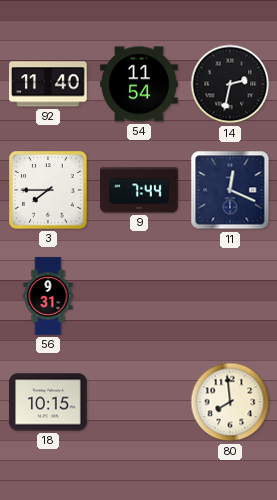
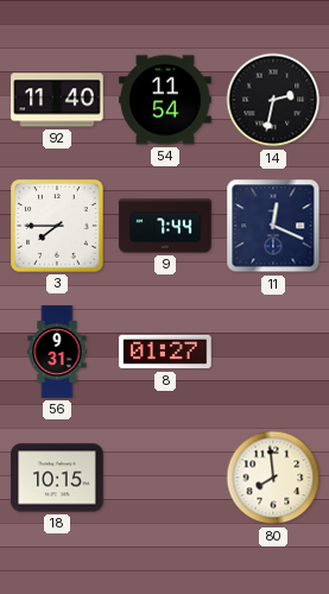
8: none -> 01:27 (165, 352)
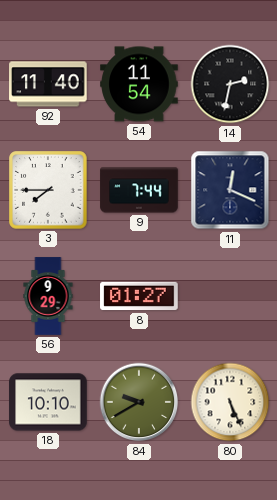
56: 9:31 -> 9:29 (48, 296)
18: 10:15 -> 10:10 (48, 402)
84: none -> 9:40 (139, 402)
80: 7:59 -> 5:26 (230, 402)
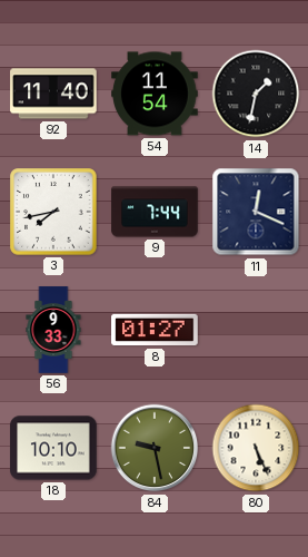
14: 2:32 -> 1:32 (256, 94)
3: 7:45 -> 7:43 (53, 212)
56: 9:29 -> 9:33 (53, 330)
84: 9:40 -> 9:28 (155, 448)
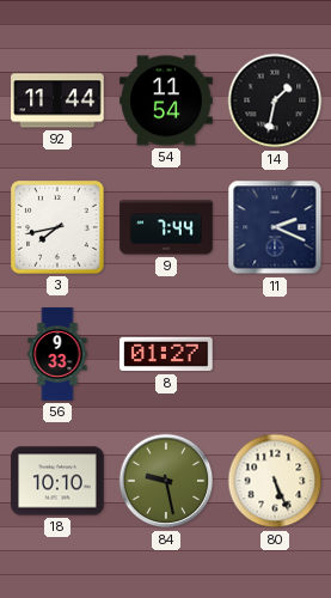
92: 11:40 -> 11:44 (57, 100)
11: 12:19 -> 2:19 (275, 227)
